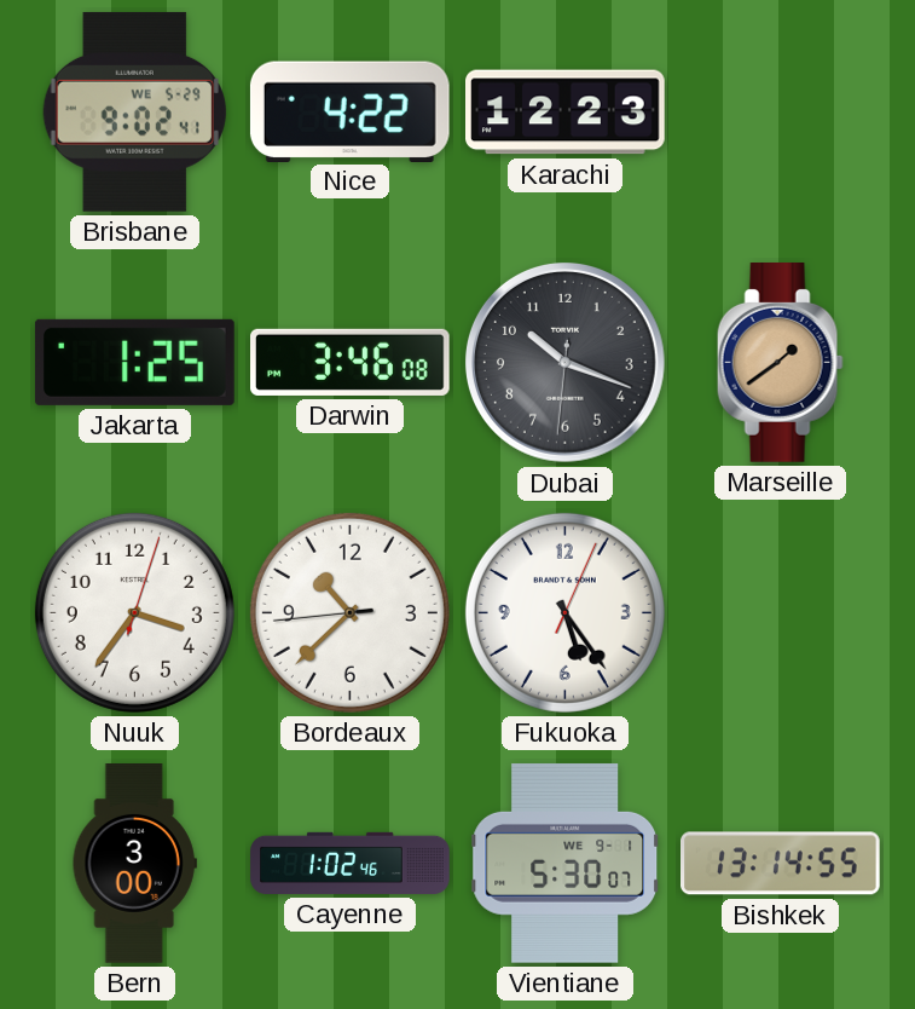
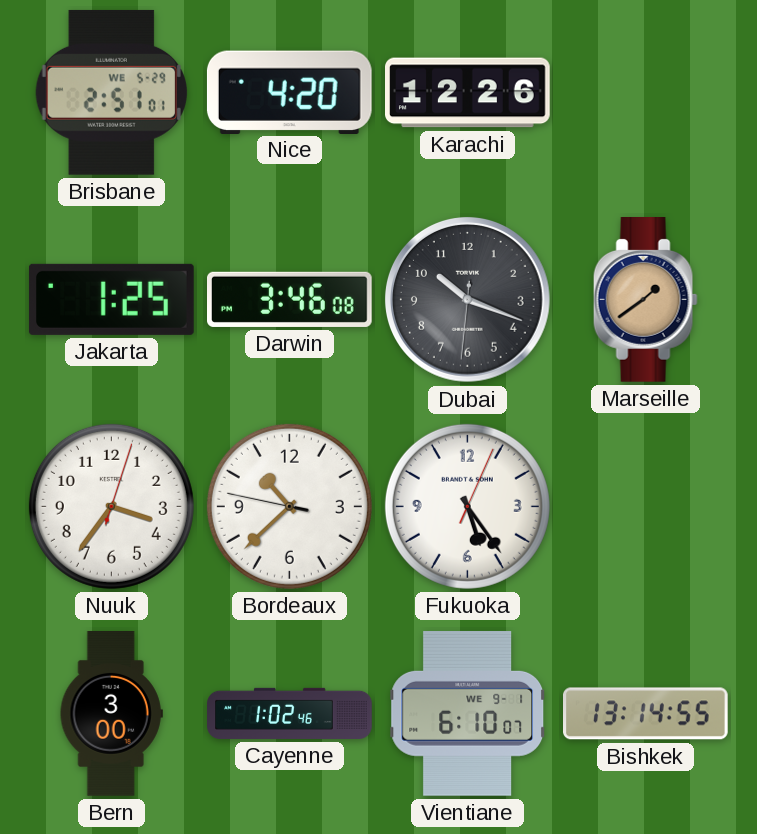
Brisbane: 9:02 -> 2:51 (111, 92)
Nice: 4:22 -> 4:20 (289, 92)
Karachi: 12:23 -> 12:26 (468, 93)
Bordeaux: 10:37:44 -> 10:37:47 (289, 506)
Vientiane: 5:30 -> 6:10 (468, 713)
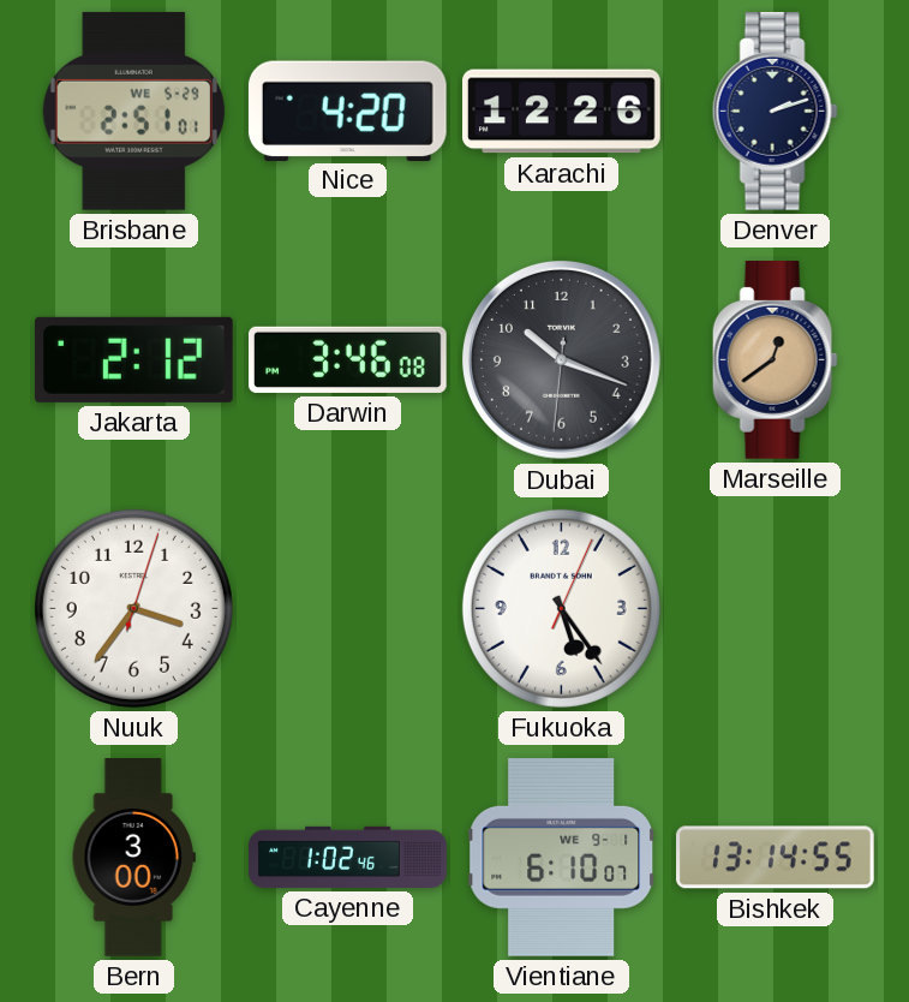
Denver: none -> 2:12 (775, 112)
Jakarta: 1:25 -> 2:12 (133, 359)
Marseille: 1:39 -> 12:39 (775, 360)
Bordeaux: 10:37 -> none (289, 506)
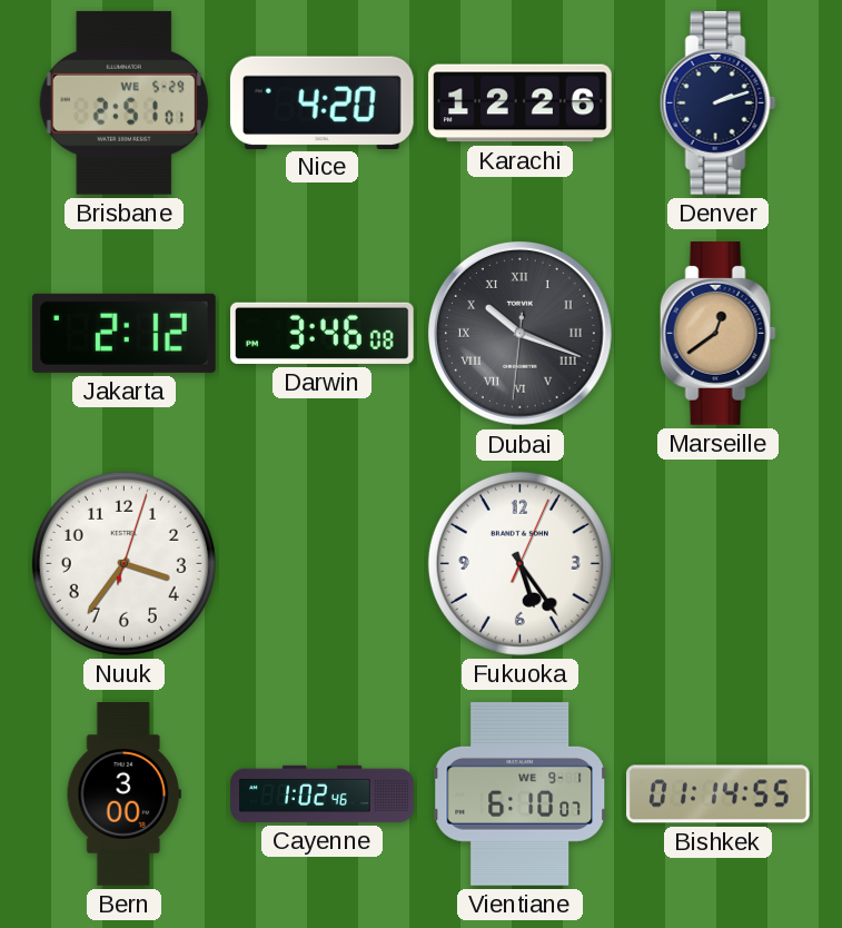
Dubai numerals: Arabic -> Roman (521, 334)
Bishkek: 13:14 -> 01:14 (719, 794)
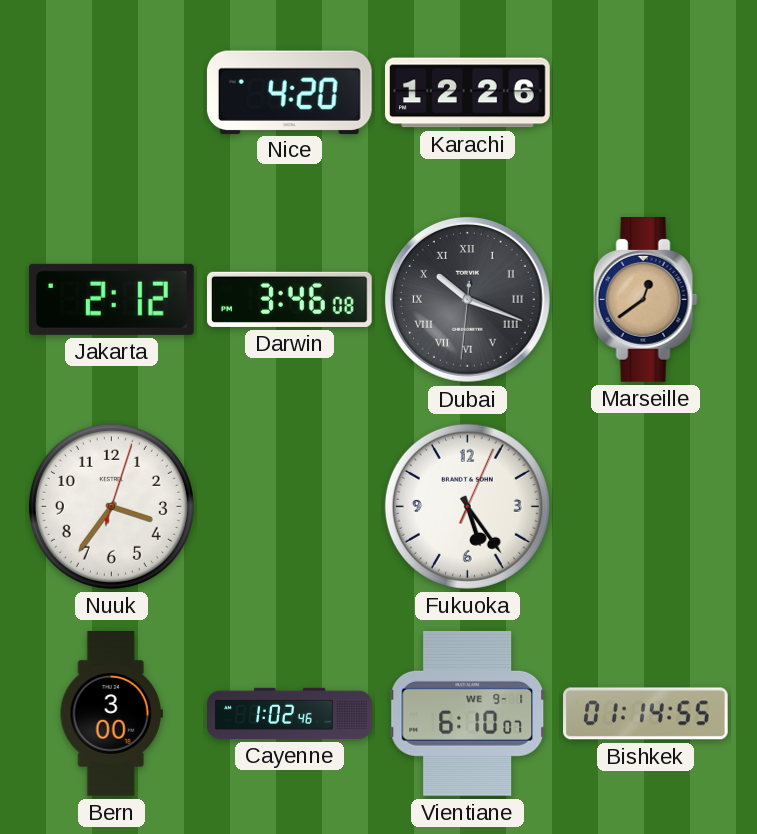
Brisbane: 2:51 -> none (123, 102)
Denver: 2:12 -> none (717, 103)
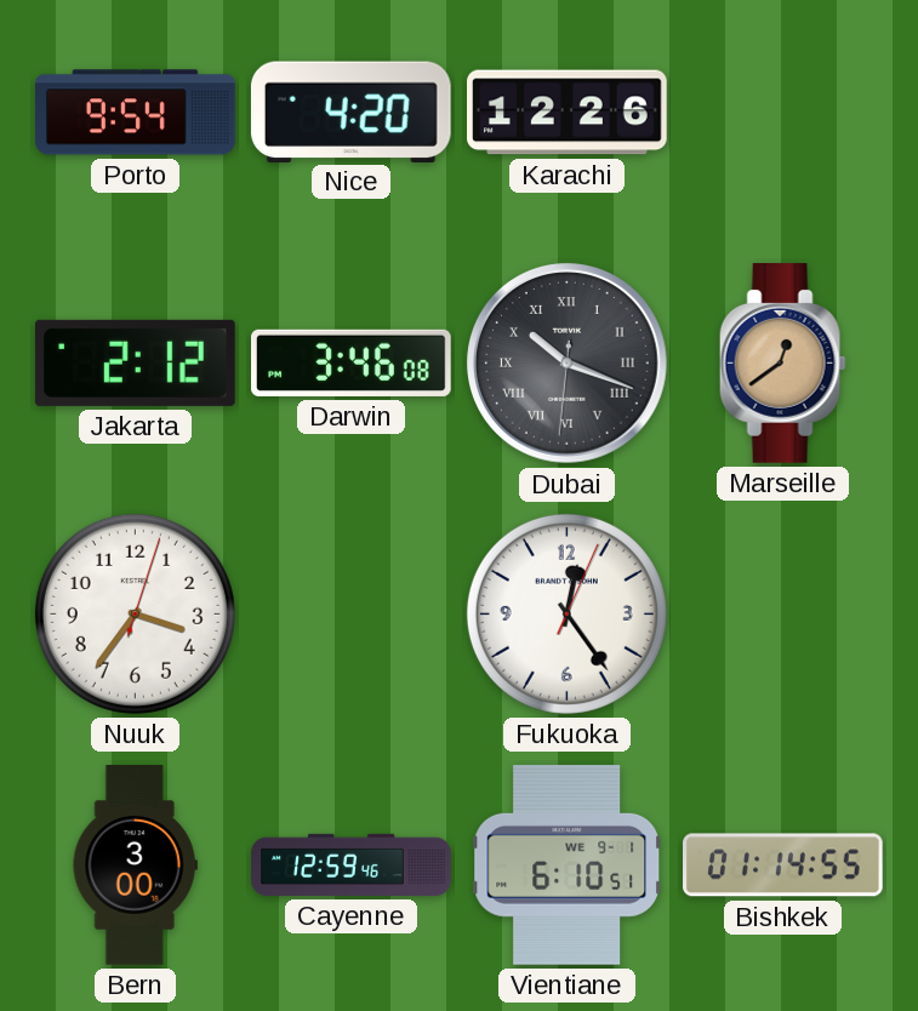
Porto: none -> 9:54 (136, 113)
Fukuoka: 5:24 -> 12:24 (566, 613)
Cayenne: 1:02 -> 12:59 (352, 864)
Vientiane: 6:10:07 -> 6:10:51 (568, 864)
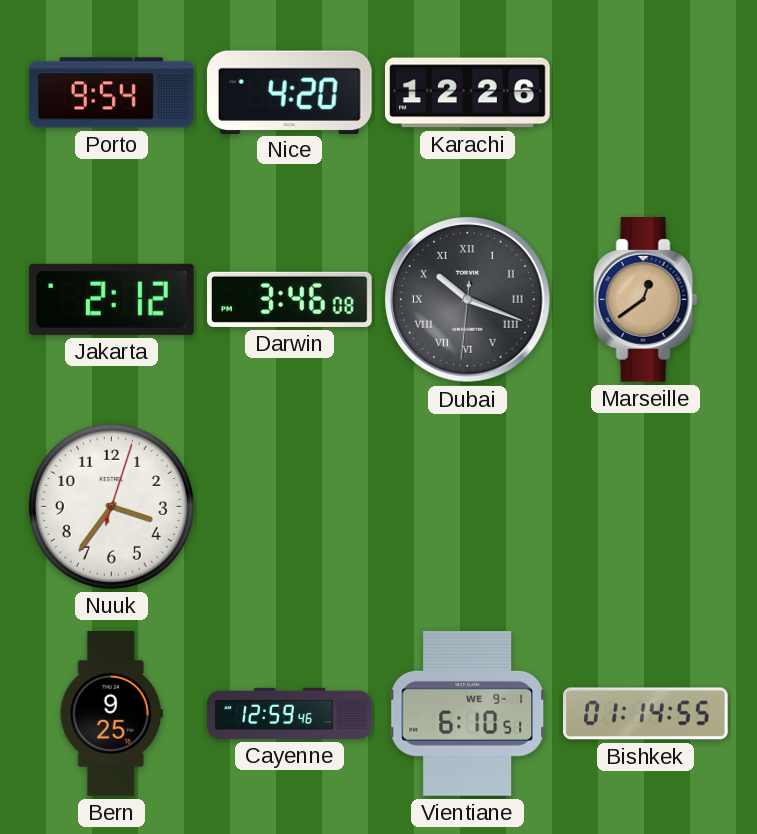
Fukuoka: 12:24 -> none (566, 613)
Bern: 3:00 -> 9:25 (111, 714)
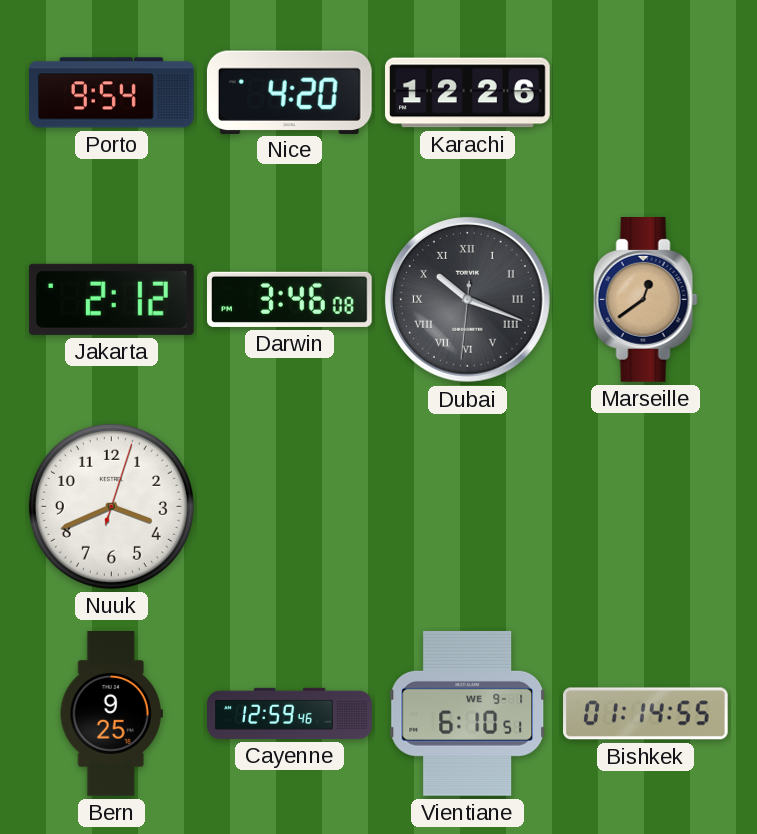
Nuuk: 3:36 -> 3:41 (111, 506)
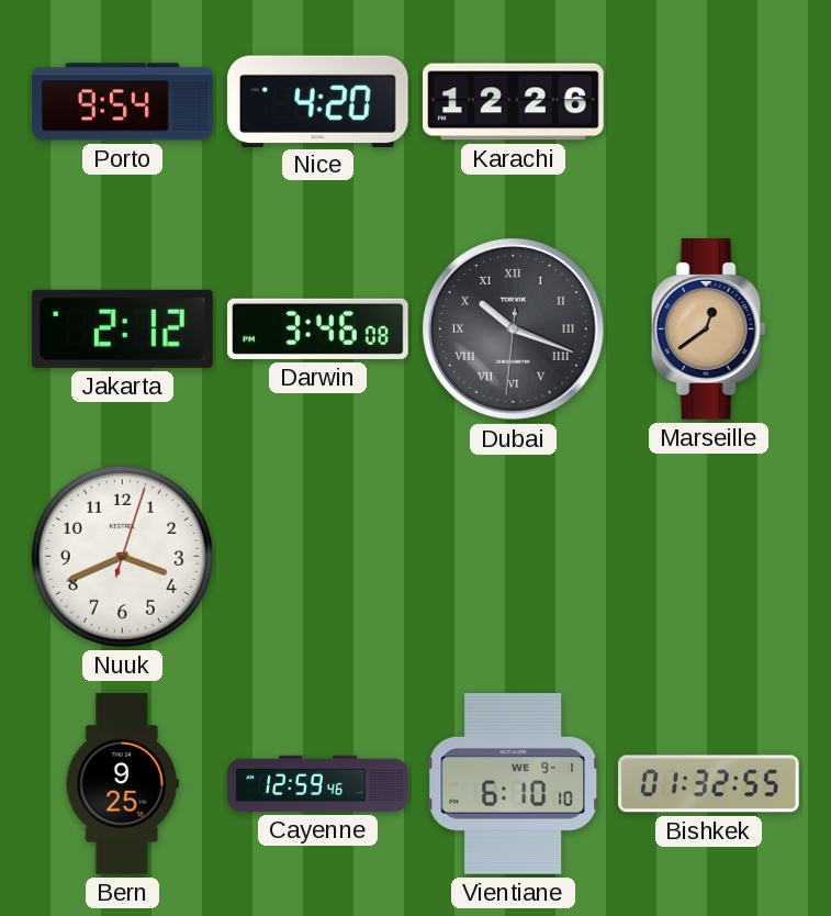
Vientiane: 6:10:51 -> 6:10:10 (514, 783)
Bishkek: 01:14 -> 01:32 (709, 784)
